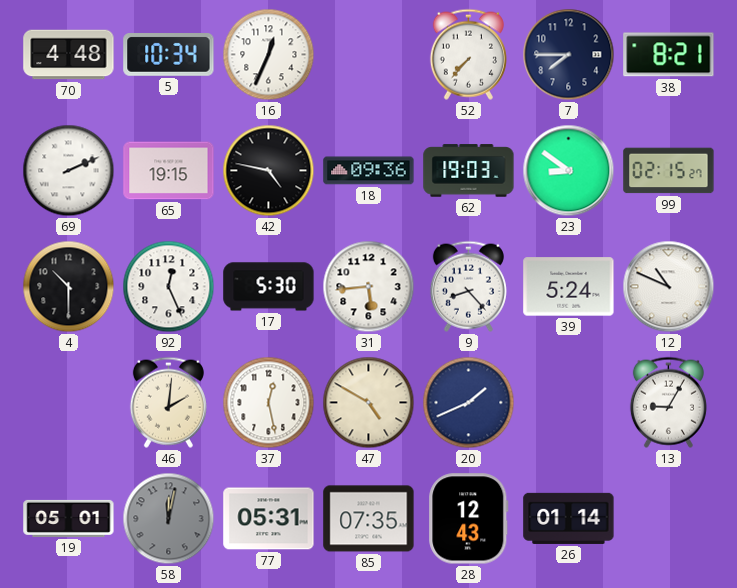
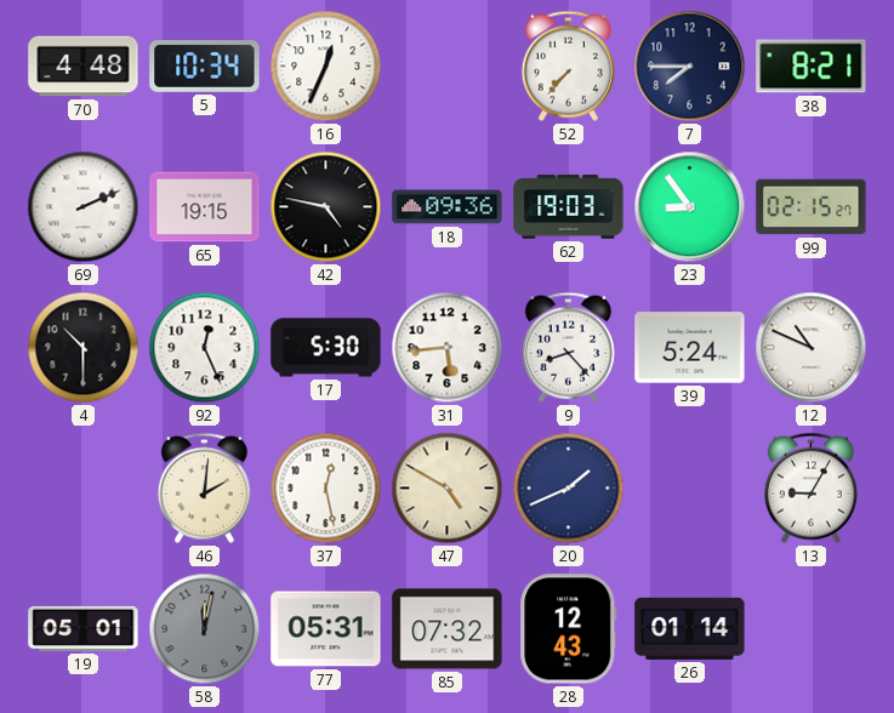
23: 8:51 -> 8:54 (690, 207)
85: 07:35 -> 07:32 (448, 629)
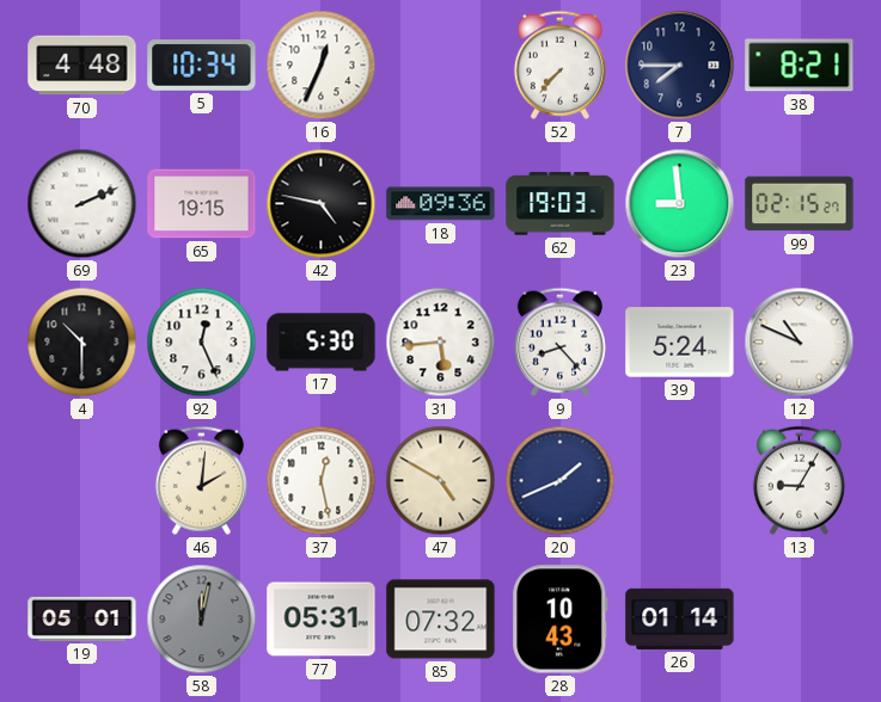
23: 8:54 -> 8:59 (680, 204)
28: 12:43 -> 10:43 (561, 620)
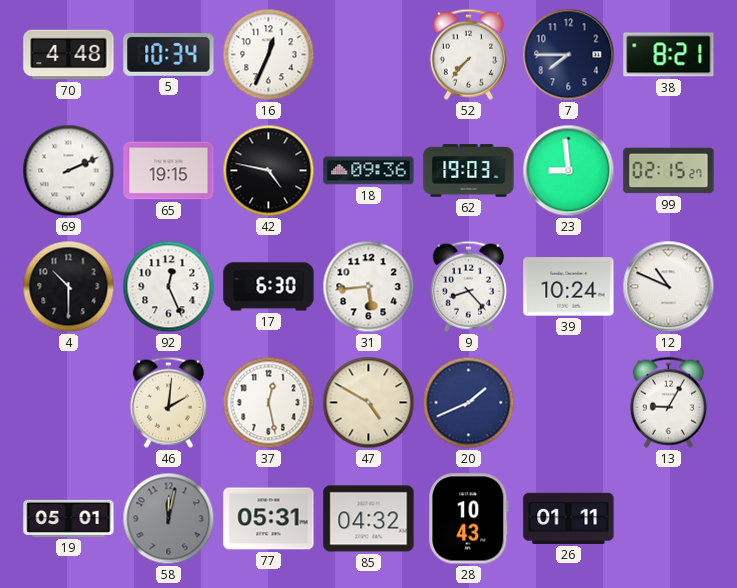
17: 5:30 -> 6:30 (269, 287)
39: 5:24 -> 10:24 (569, 287)
85: 07:32 -> 04:32 (369, 519)
26: 01:14 -> 01:11 (569, 518)
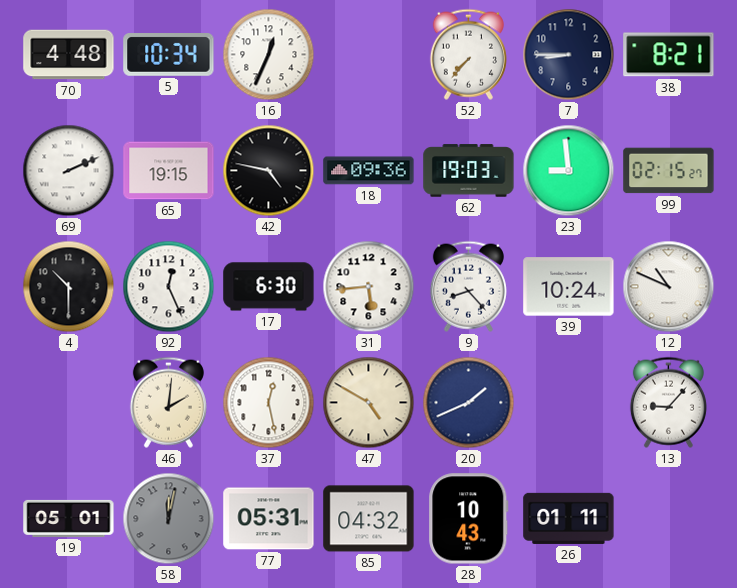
7: 7:45 -> 8:45 (569, 55)
13: 9:05 -> 9:07 (668, 402)
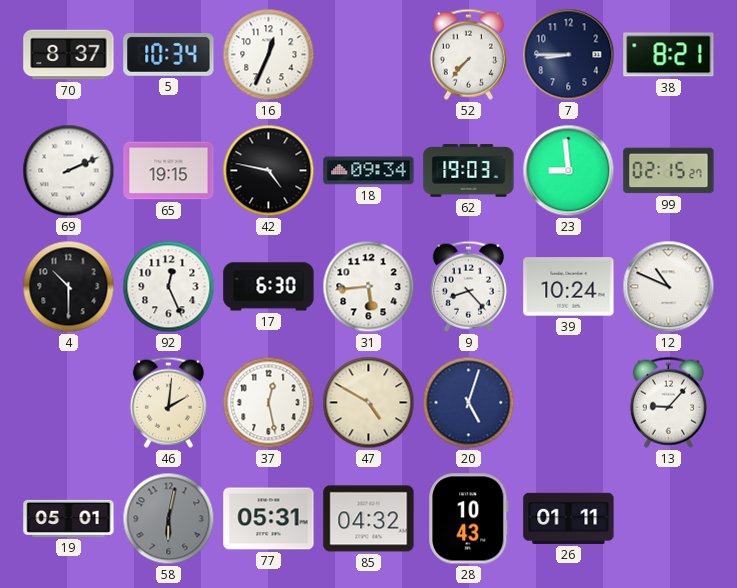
70: 4:48 -> 8:37 (69, 55)
18: 09:36 -> 09:34 (369, 171)
20: 1:41 -> 5:03 (469, 403)
58: 12:02 -> 6:02 (169, 519)
